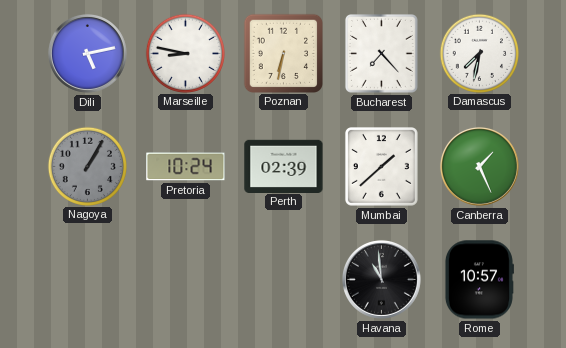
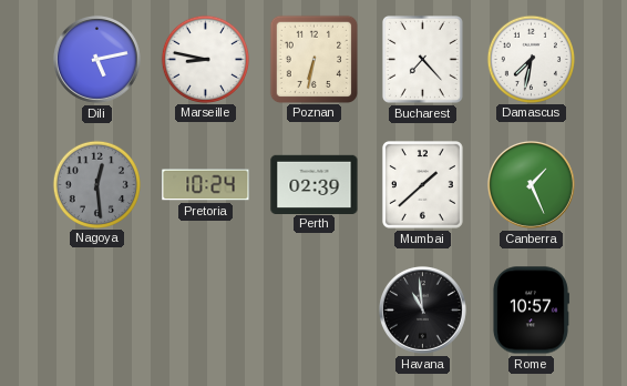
Nagoya: 1:05 -> 12:29 (96, 184)
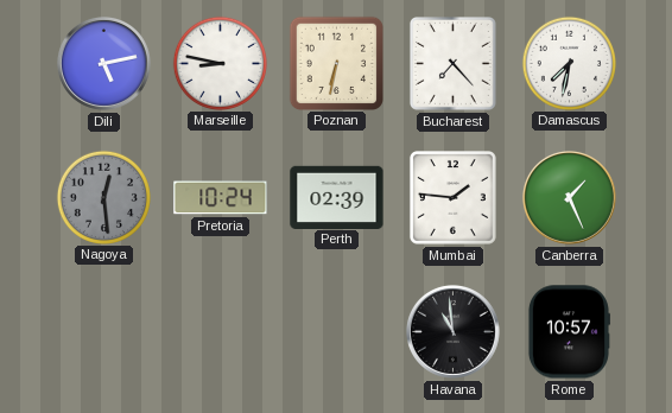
Mumbai: 1:38 -> 1:46 (452, 198)
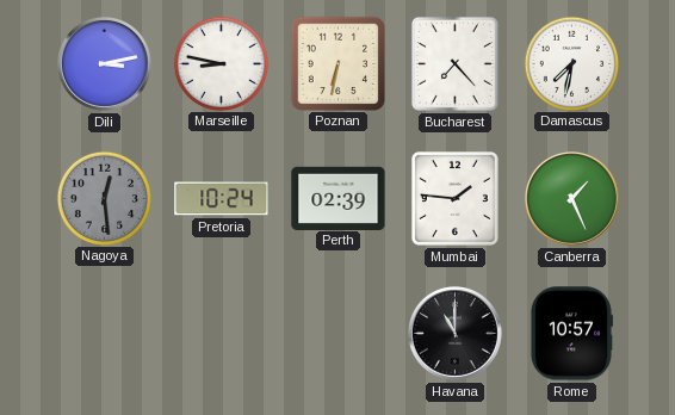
Dili: 5:13 -> 3:13 (104, 63)
Havana: 10:59 -> 11:00 (454, 333)
